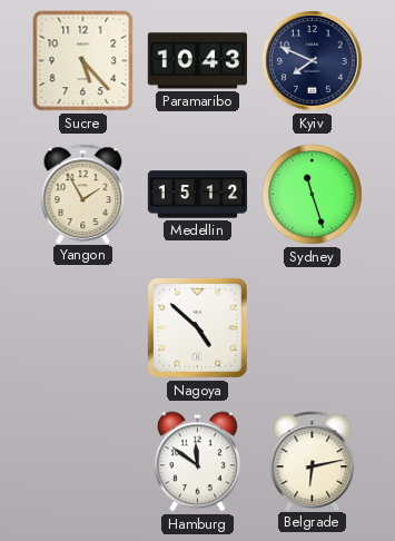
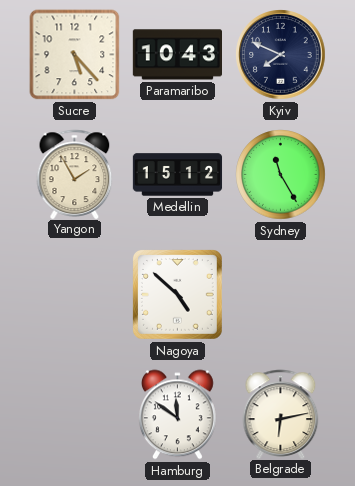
Sydney: 11:27 -> 11:25 (281, 175)
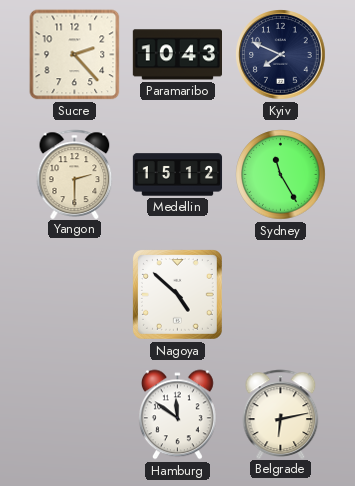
Sucre: 5:23 -> 2:23 (75, 55)
Yangon: 1:55 -> 2:30 (75, 174)
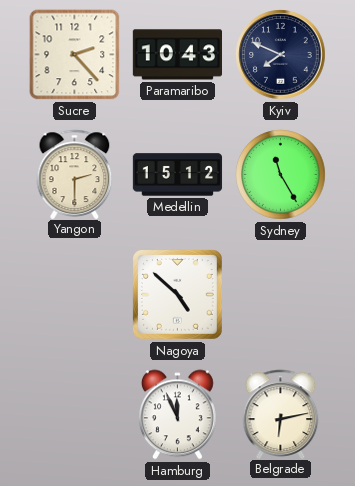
Hamburg: 11:51 -> 11:56 (177, 415)
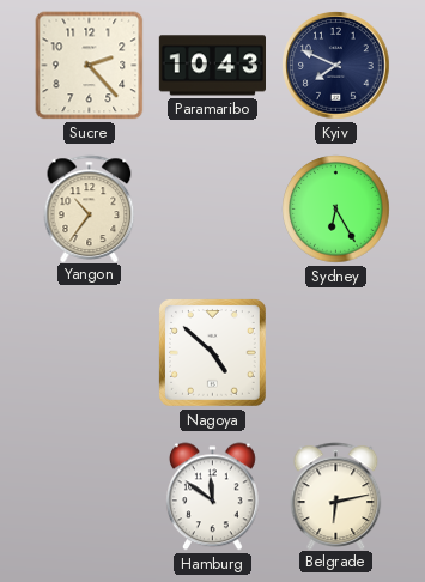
Yangon: 2:30 -> 10:36 (90, 208)
Medellin: 15:12 -> none (178, 175)
Sydney: 11:25 -> 6:25 (336, 210)
Hamburg: 11:56 -> 11:51 (212, 497)
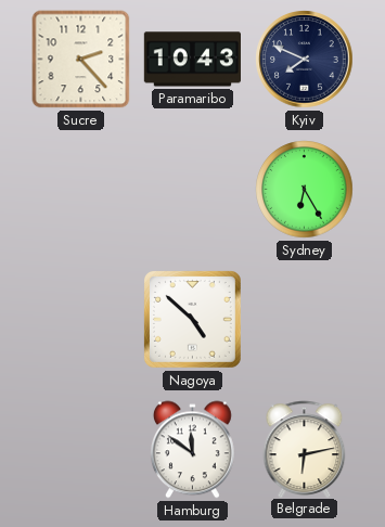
Yangon: 10:36 -> none (90, 208)
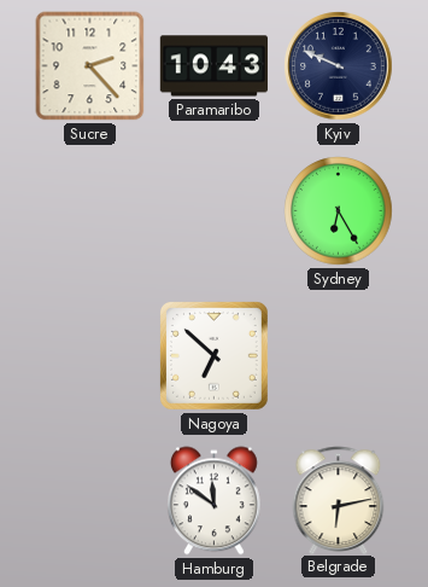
Kyiv: 7:49 -> 9:49 (339, 66)
Nagoya: 4:52 -> 6:52 (213, 355)
